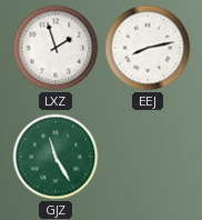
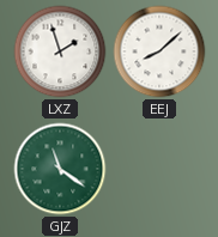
EEJ: 8:13 -> 8:08 (159, 51)
GJZ: 11:25 -> 11:21 (60, 169)
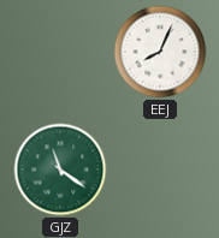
LXZ: 1:57 -> none (60, 51)
EEJ: 8:08 -> 8:04 (160, 52)
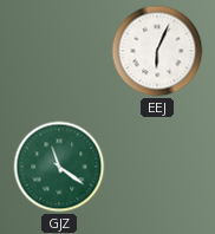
EEJ: 8:04 -> 6:04 (157, 51)
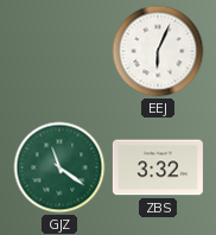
ZBS: none -> 3:32 (158, 167)
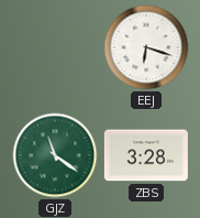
EEJ: 6:04 -> 6:18 (146, 47)
ZBS: 3:32 -> 3:28 (146, 155)
